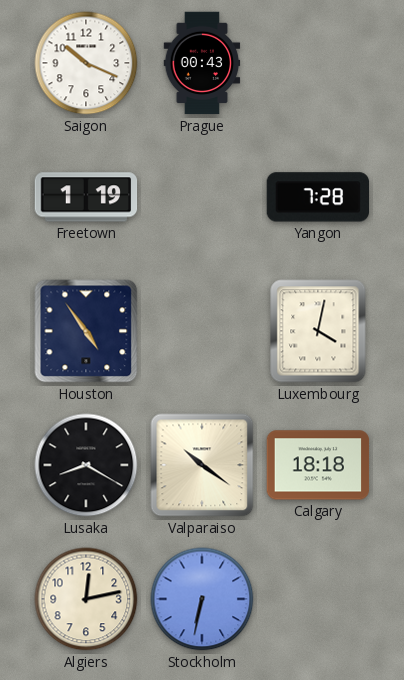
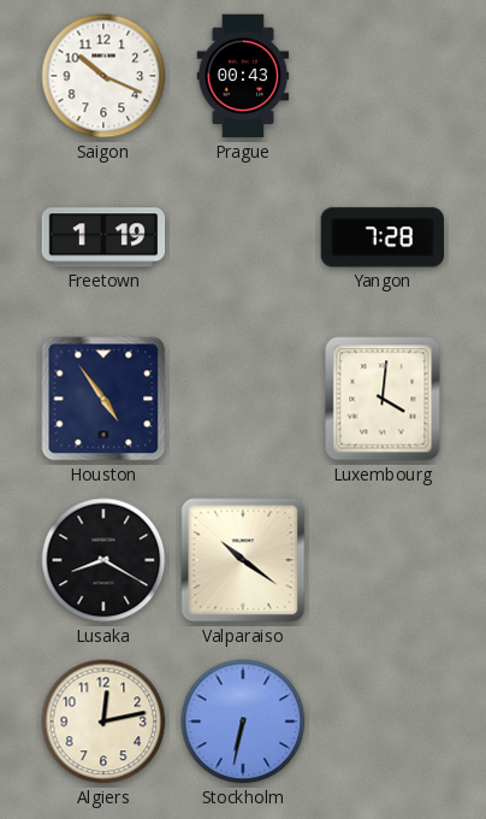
Luxembourg: 4:02 -> 4:01 (383, 399)
Calgary: 18:18 -> none (318, 465)
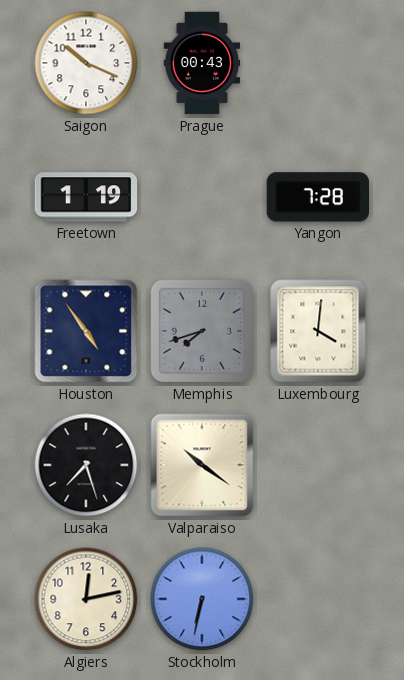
Memphis: none -> 7:42 (202, 331)
Lusaka: 8:20 -> 7:27 (86, 465)
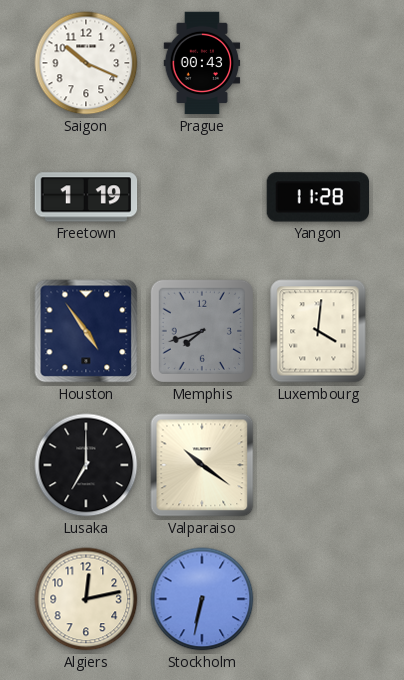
Yangon: 7:28 -> 11:28 (317, 197)
Lusaka: 7:27 -> 7:00 (86, 465)
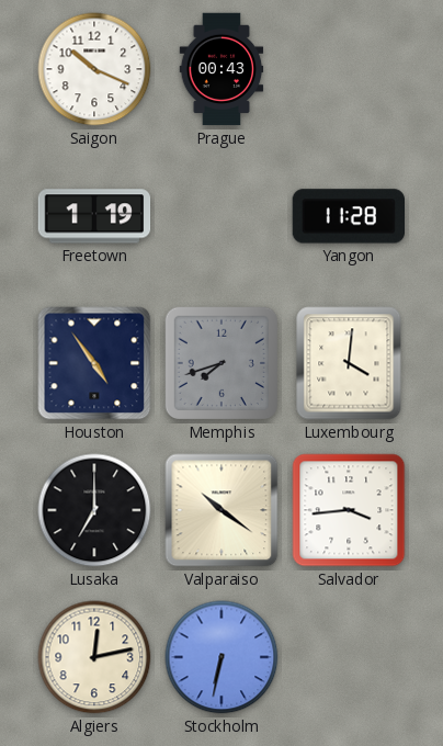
Salvador: none -> 3:44 (349, 510)
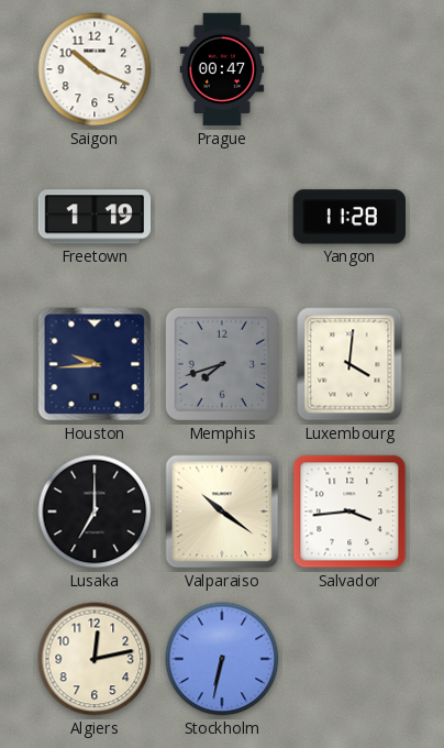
Prague: 00:43 -> 00:47 (222, 69)
Houston: 4:54 -> 9:44 (95, 364)
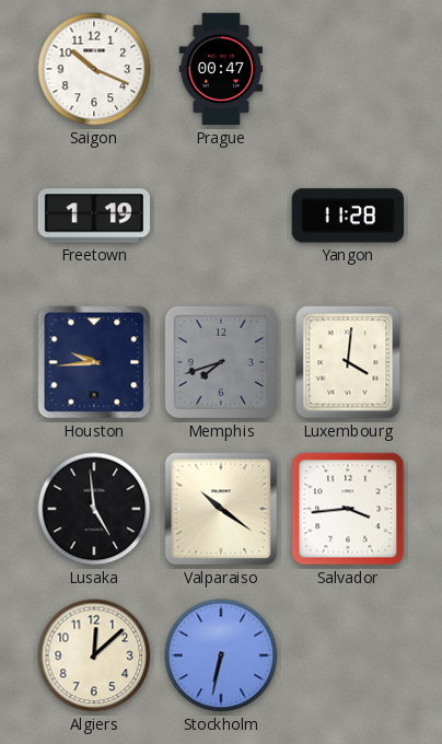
Lusaka: 7:00 -> 4:59 (94, 509)
Algiers: 12:13 -> 12:08 (94, 655)
